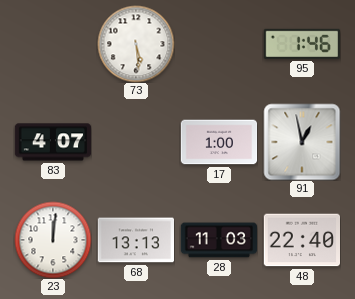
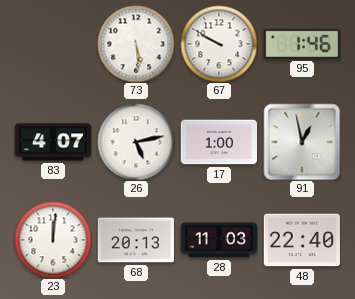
67: none -> 9:50 (219, 44)
26: none -> 5:13 (136, 142)
68: 13:13 -> 20:13 (135, 240)
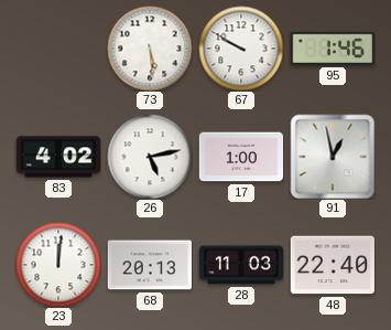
83: 4:07 -> 4:02 (58, 157)
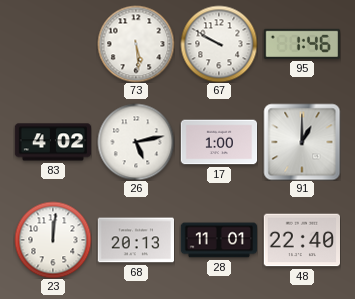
91: 12:58 -> 1:00 (302, 142)
28: 11:03 -> 11:01 (219, 240)
